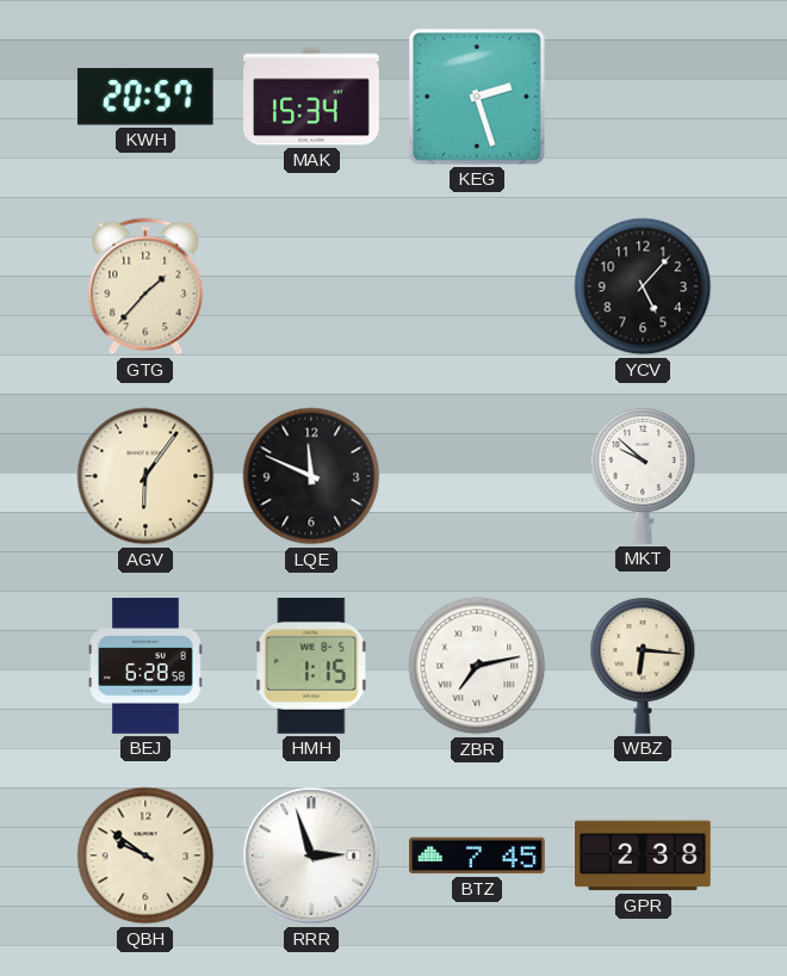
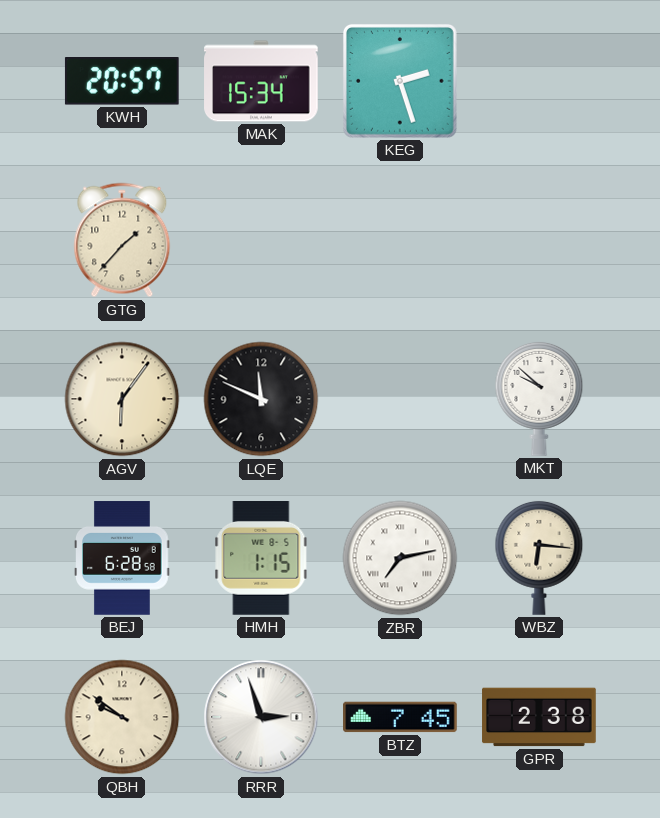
YCV: 5:07 -> none (643, 286)
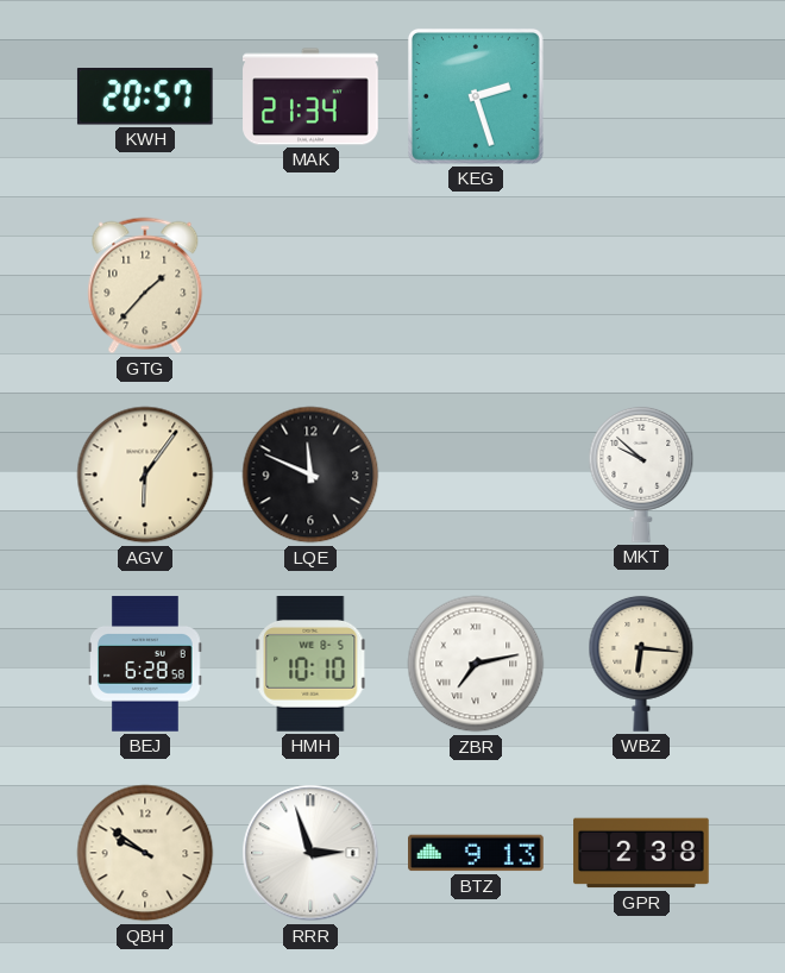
MAK: 15:34 -> 21:34 (310, 96)
HMH: 1:15 -> 10:10 (310, 665)
BTZ: 7:45 -> 9:13 (476, 853)
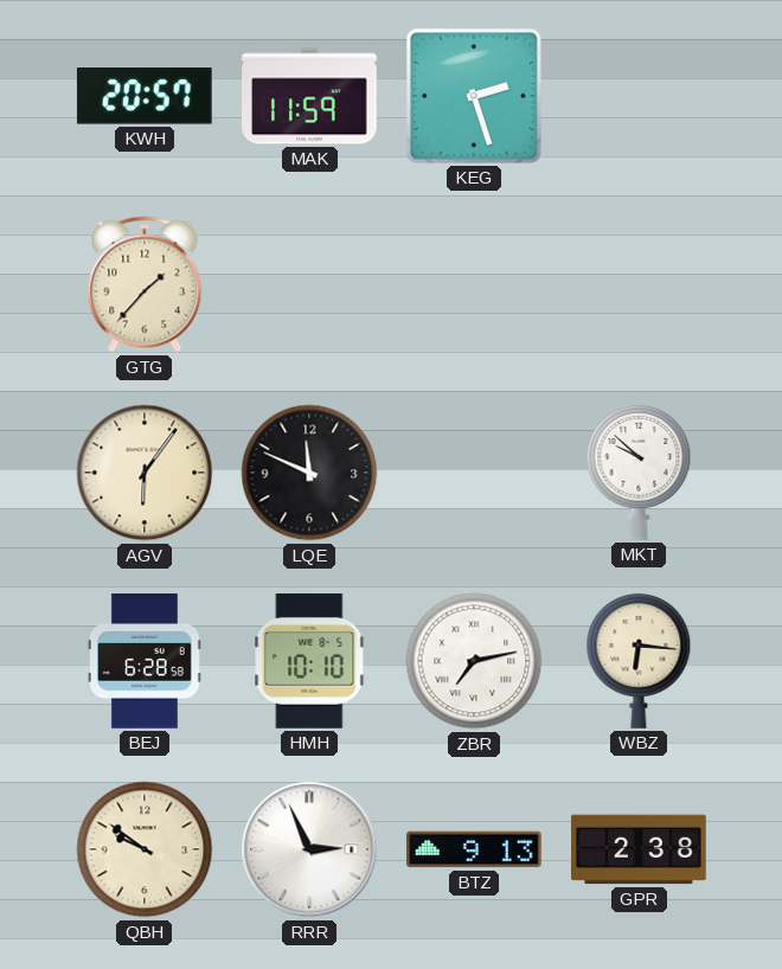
MAK: 21:34 -> 11:59 (309, 96)
RRR: 2:57 -> 2:56 (309, 849)
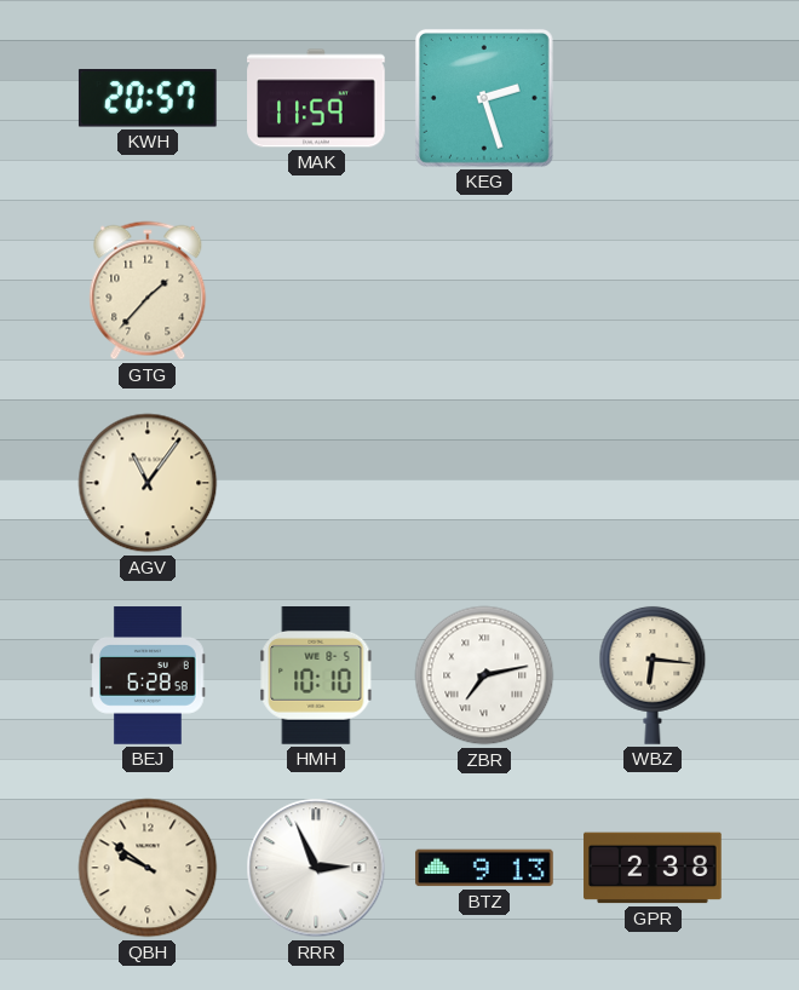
AGV: 6:06 -> 11:06 (148, 483)
LQE: 11:49 -> none (309, 473)
MKT: 9:52 -> none (639, 473)
